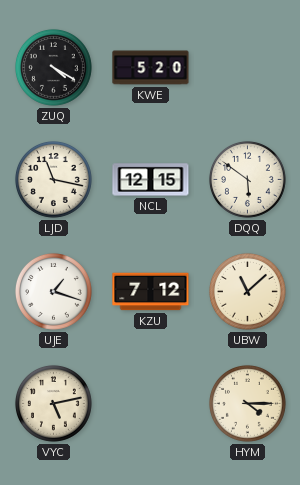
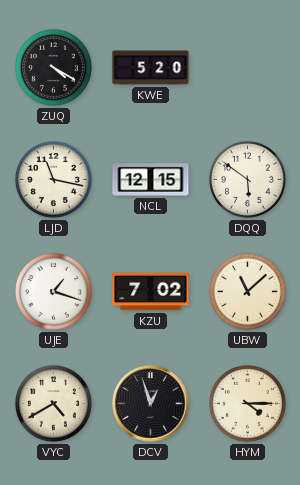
KZU: 7:12 -> 7:02 (151, 292)
VYC: 5:13 -> 4:40 (53, 403)
DCV: none -> 12:57 (151, 404)
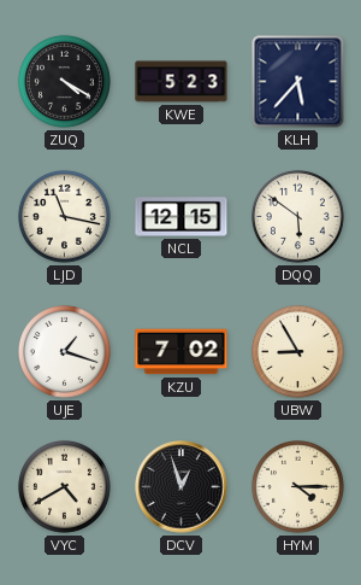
KWE: 5:20 -> 5:23 (182, 82)
KLH: none -> 5:37 (298, 82)
UBW: 11:08 -> 8:55 (297, 351)
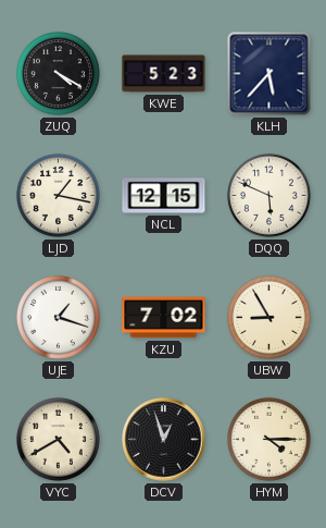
LJD: 11:17 -> 1:17 (58, 195)
DQQ: 5:51 -> 5:49 (268, 195)
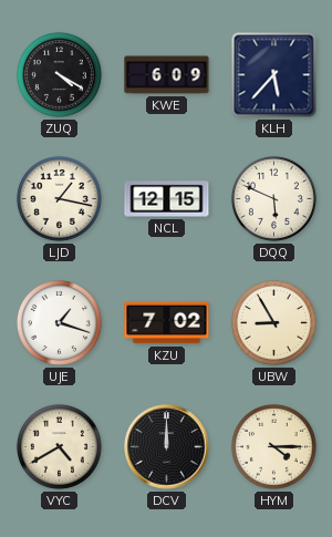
KWE: 5:23 -> 6:09 (167, 75)
DCV: 12:57 -> 12:00 (167, 447)
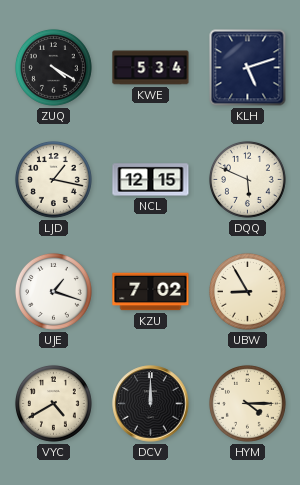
KWE: 6:09 -> 5:34 (151, 68)
KLH: 5:37 -> 5:12 (248, 68)
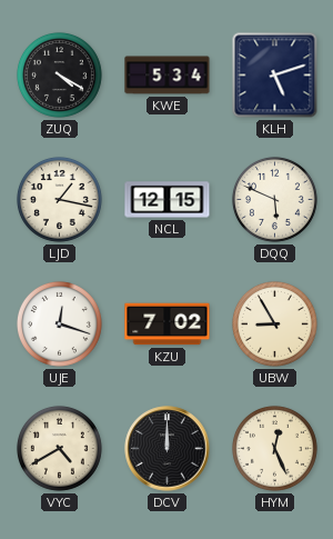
UJE: 1:18 -> 12:18 (59, 323)
HYM: 4:15 -> 12:26 (274, 448)
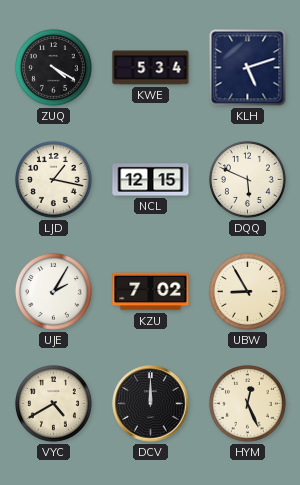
UJE: 12:18 -> 2:05 (53, 291)
